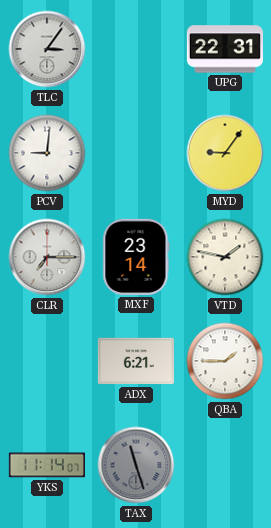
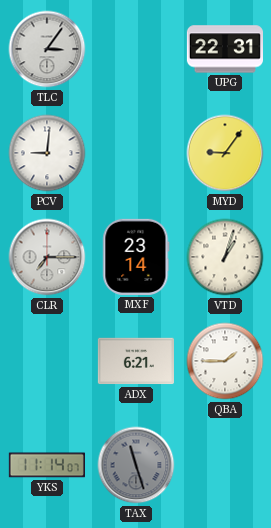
VTD: 1:47 -> 1:03 (225, 257)
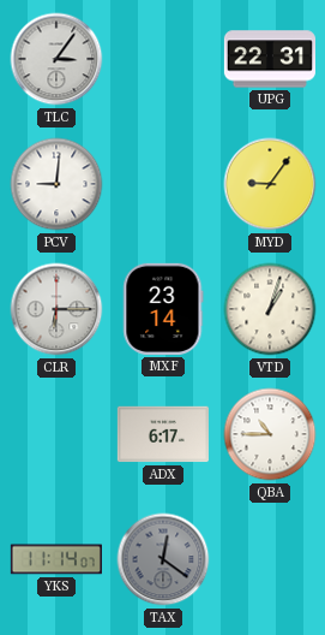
CLR: 7:15 -> 6:15 (56, 309)
ADX: 6:21 -> 6:17 (163, 434)
QBA: 1:45 -> 10:45 (270, 434)
TAX: 11:27 -> 12:21 (163, 559)
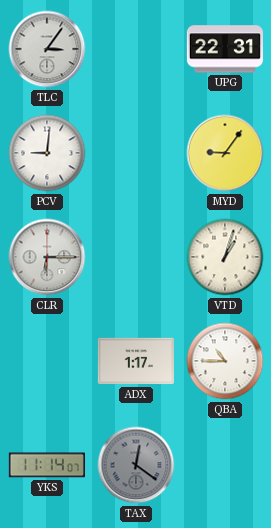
MXF: 23:14 -> none (163, 309)
ADX: 6:17 -> 1:17 (136, 361)
